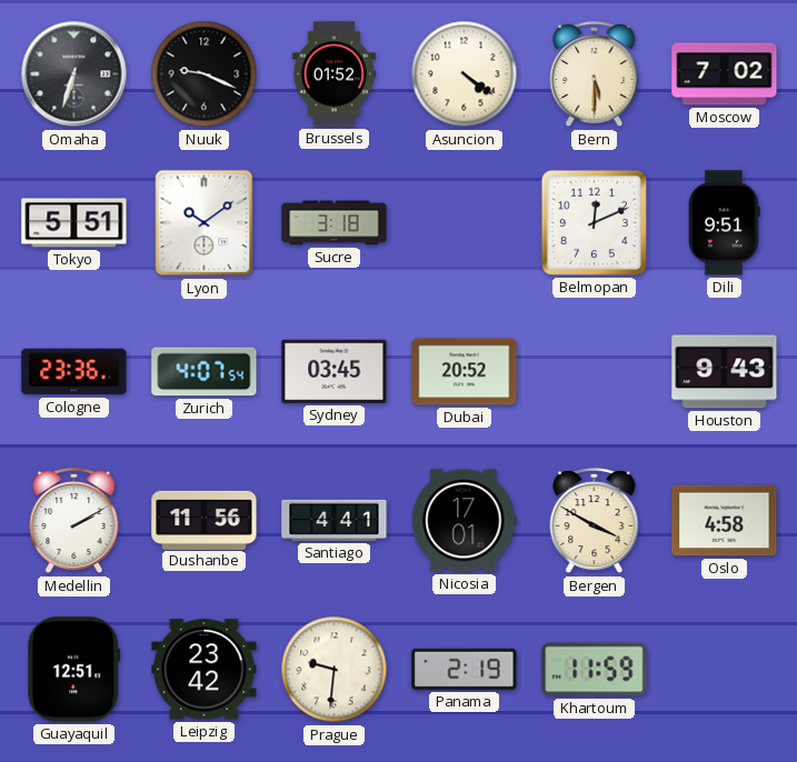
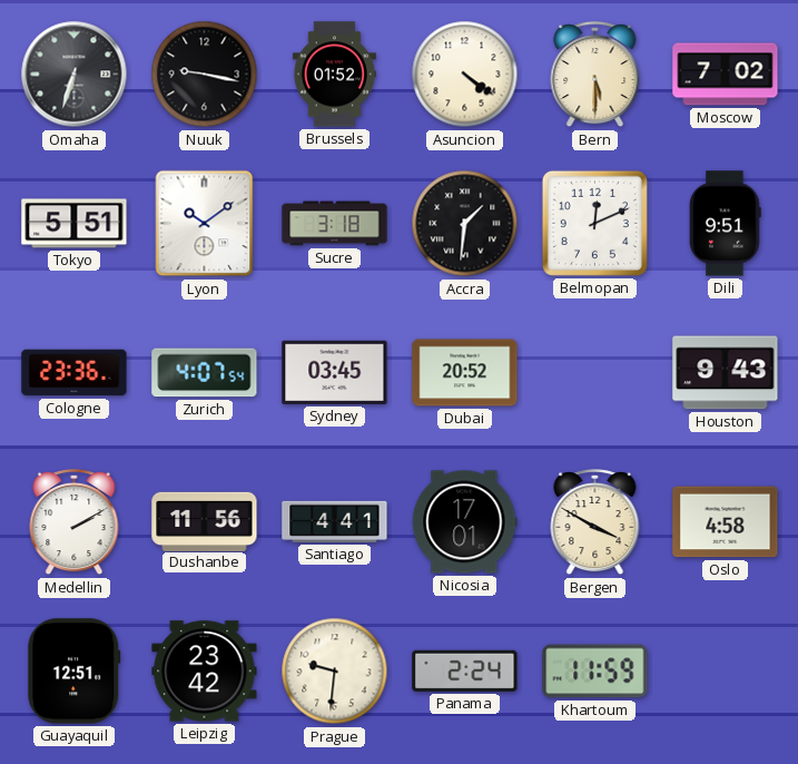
Nuuk: 9:19 -> 9:17 (205, 75)
Accra: none -> 1:31 (465, 224)
Panama: 2:19 -> 2:24 (465, 670)
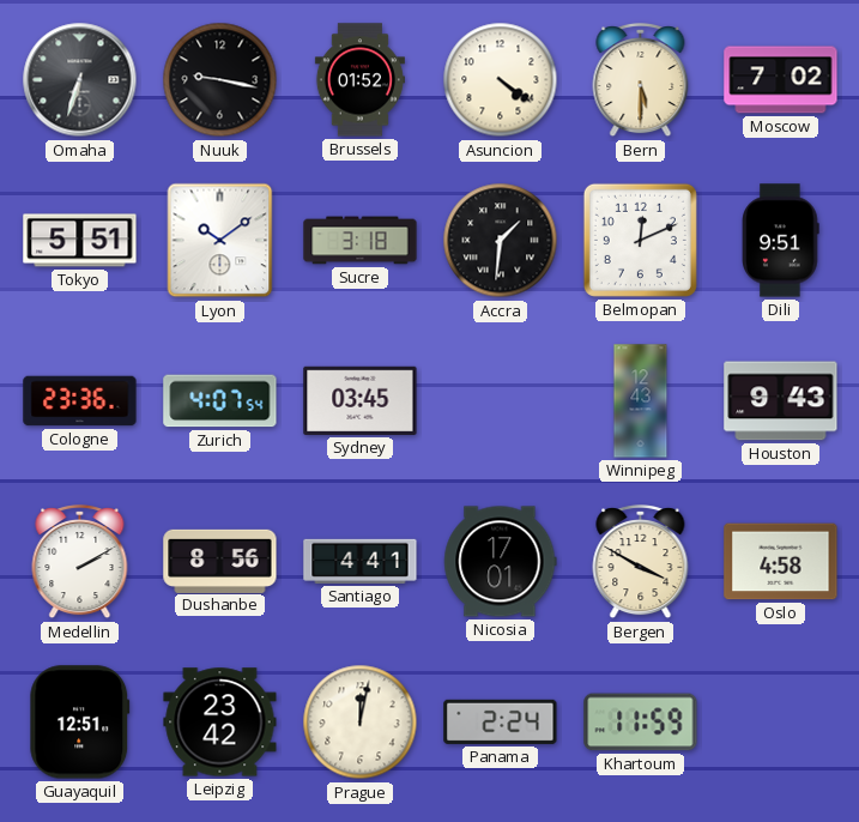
Dubai: 20:52 -> none (465, 373)
Winnipeg: none -> 12:43 (641, 401)
Dushanbe: 11:56 -> 8:56 (220, 561)
Prague: 9:31 -> 12:02 (361, 723)
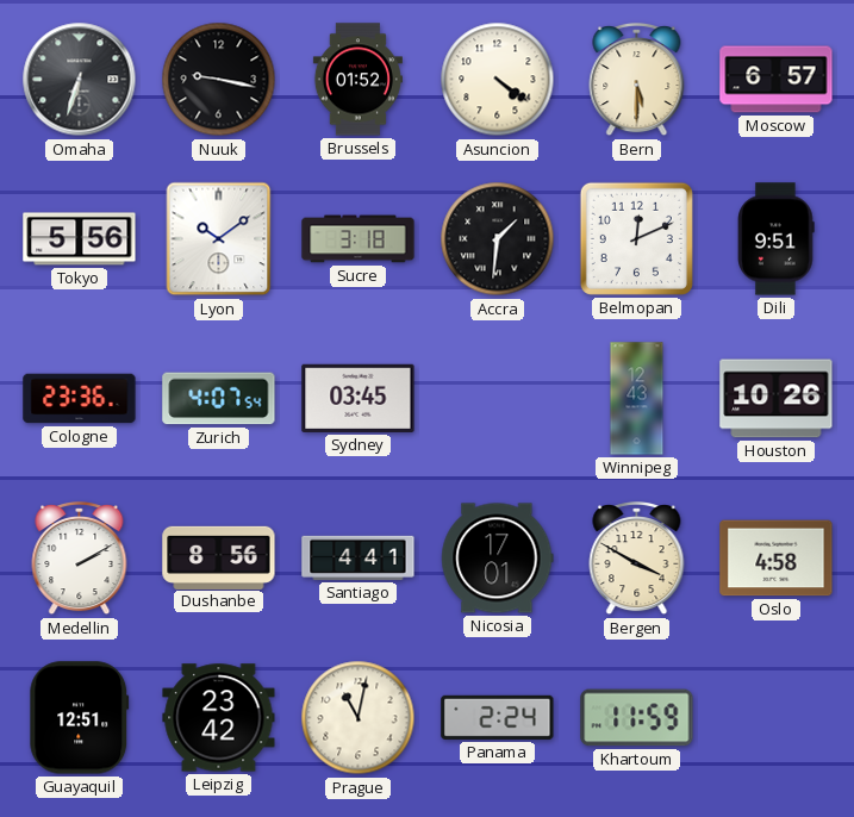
Moscow: 7:02 -> 6:57 (777, 80)
Tokyo: 5:51 -> 5:56 (80, 239)
Houston: 9:43 -> 10:26 (777, 399)
Prague: 12:02 -> 11:02 (359, 718)
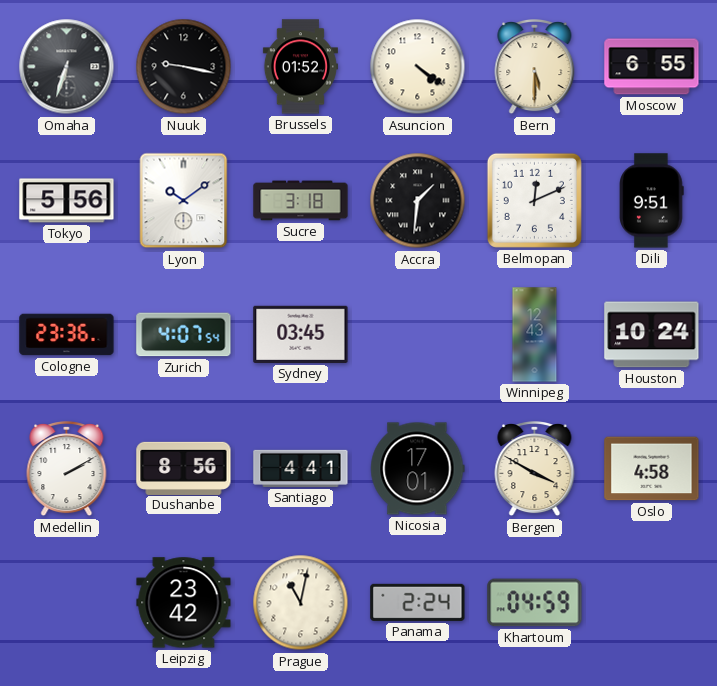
Moscow: 6:57 -> 6:55 (652, 67)
Houston: 10:26 -> 10:24 (652, 335)
Guayaquil: 12:51 -> none (80, 718)
Khartoum: 11:59 -> 04:59 (535, 603)
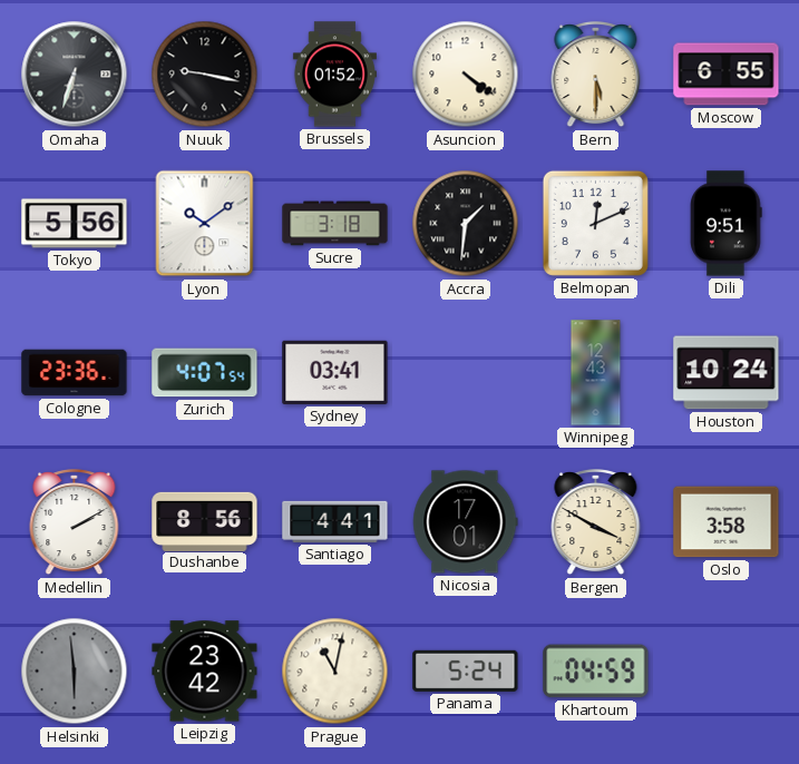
Sydney: 03:45 -> 03:41 (335, 372)
Oslo: 4:58 -> 3:58 (727, 522)
Helsinki: none -> 5:59 (75, 672)
Panama: 2:24 -> 5:24 (466, 670)
